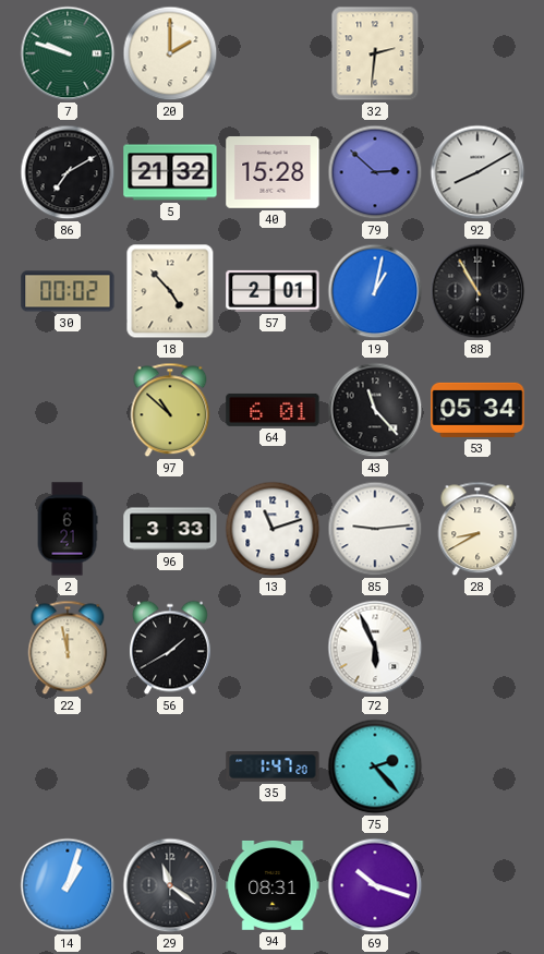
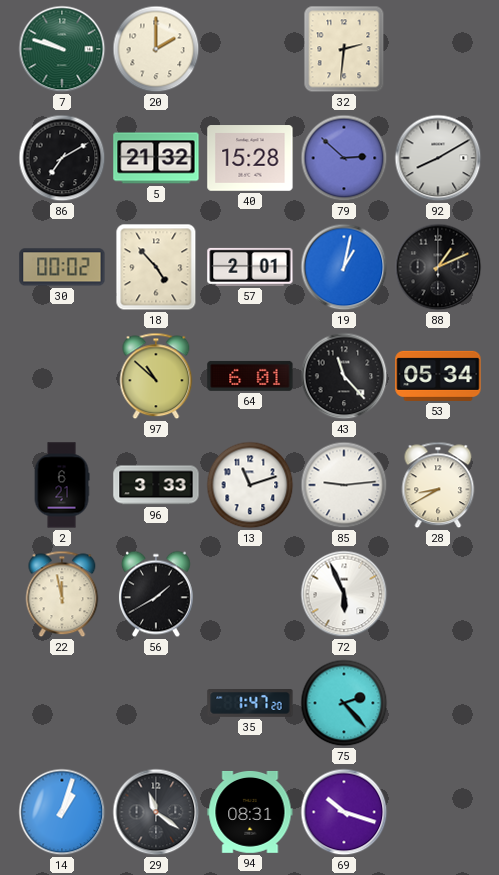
88: 10:55 -> 1:11 (438, 267)
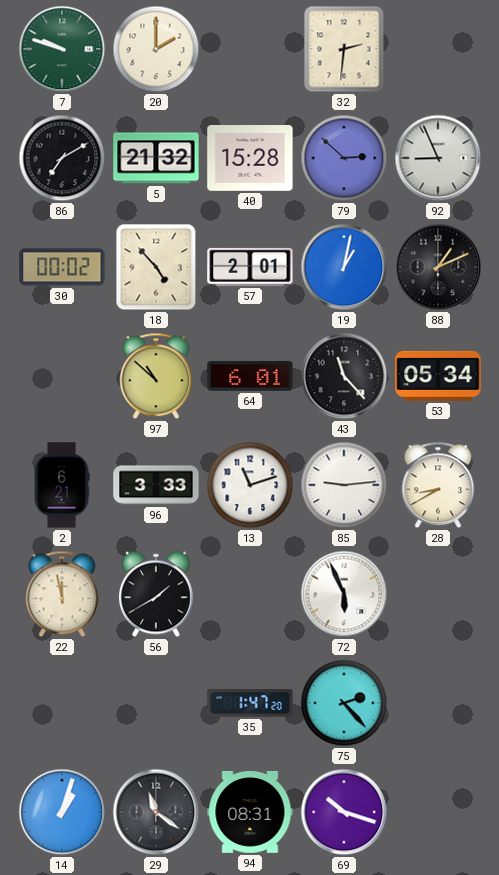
92: 8:10 -> 8:56 (438, 158)
